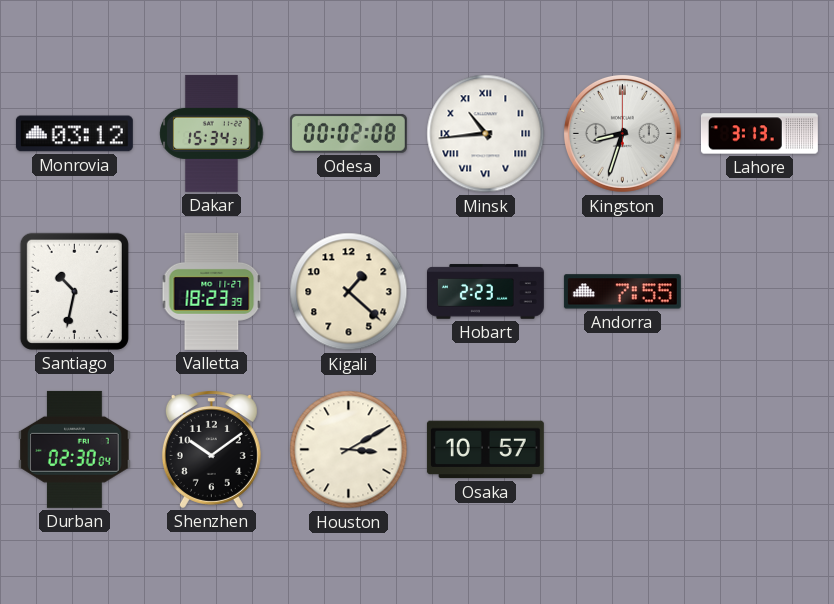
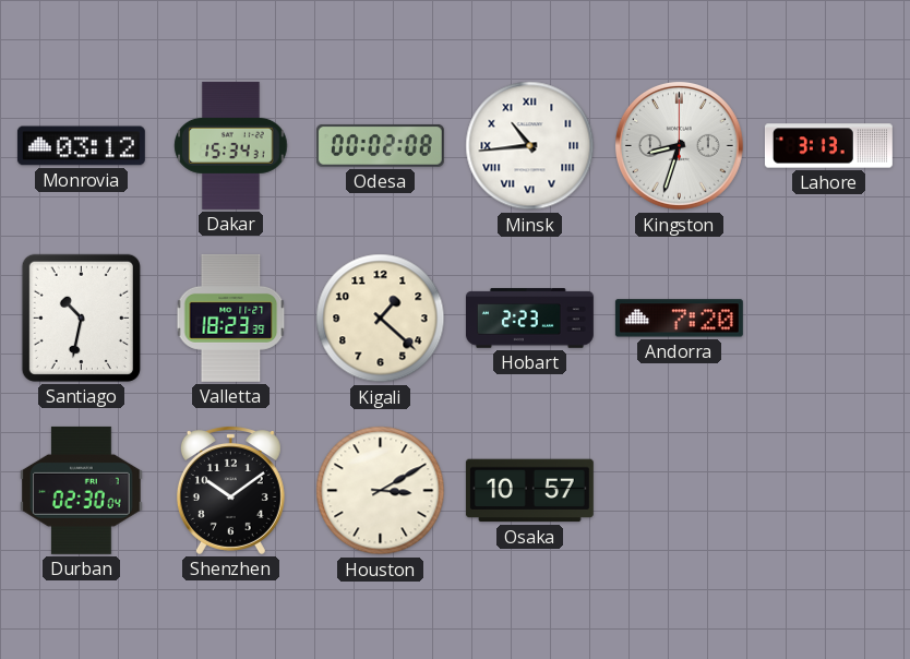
Andorra: 7:55 -> 7:20 (679, 319)
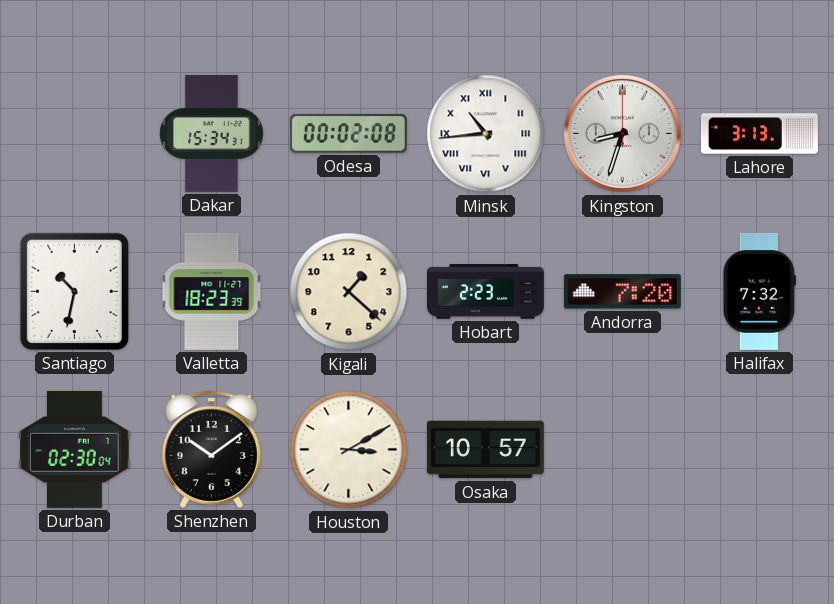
Monrovia: 03:12 -> none (81, 146)
Halifax: none -> 7:32 (759, 291)
